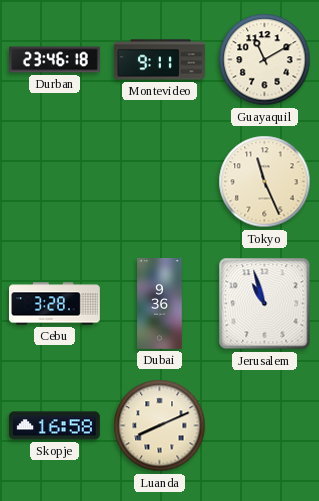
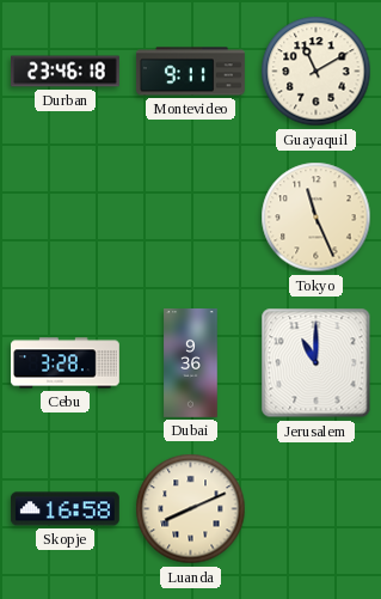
Jerusalem: 10:57 -> 11:00 (317, 363)
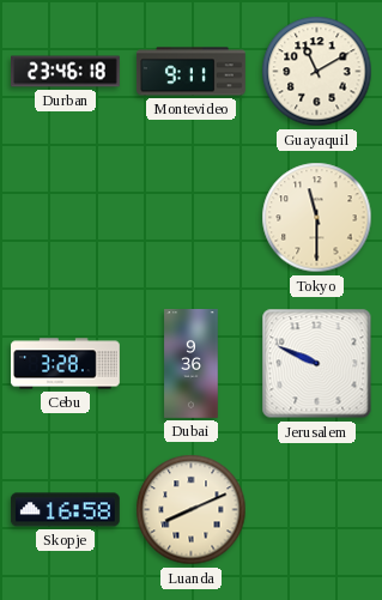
Tokyo: 11:26 -> 11:30 (317, 218)
Jerusalem: 11:00 -> 9:49 (317, 364)
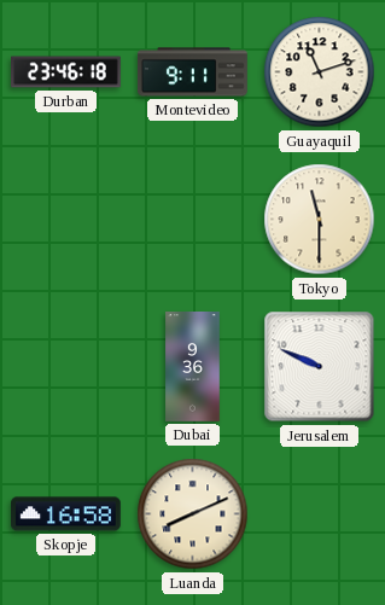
Guayaquil: 11:10 -> 11:12 (320, 72)
Cebu: 3:28 -> none (66, 364)
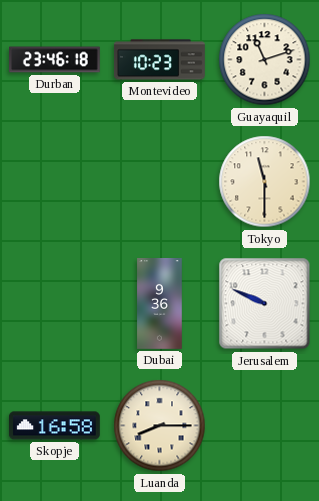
Montevideo: 9:11 -> 10:23 (160, 60)
Luanda: 8:11 -> 8:15 (160, 426)
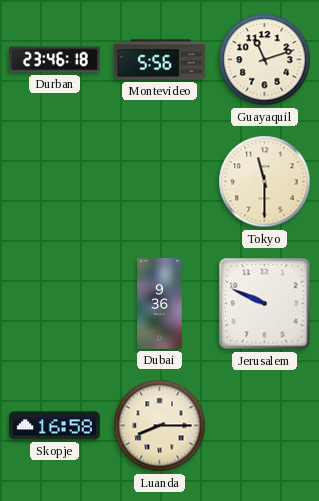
Montevideo: 10:23 -> 5:56 (160, 60)
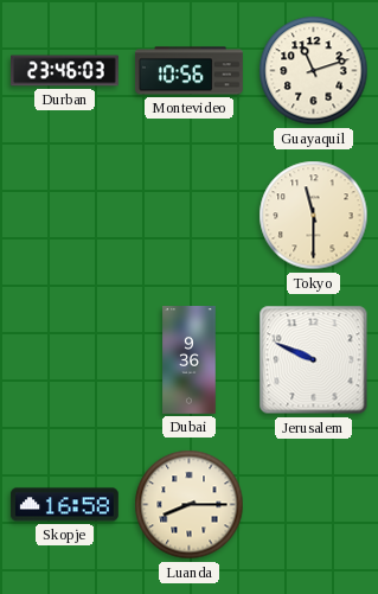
Durban: 23:46:18 -> 23:46:03 (65, 71)
Montevideo: 5:56 -> 10:56 (190, 71)
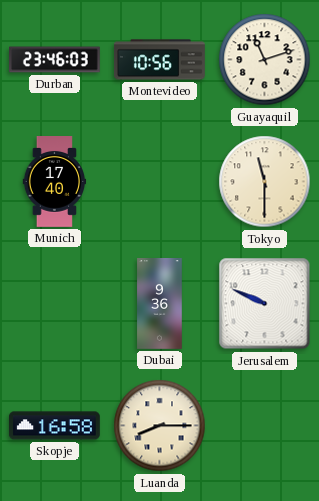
Munich: none -> 17:40 (55, 182)
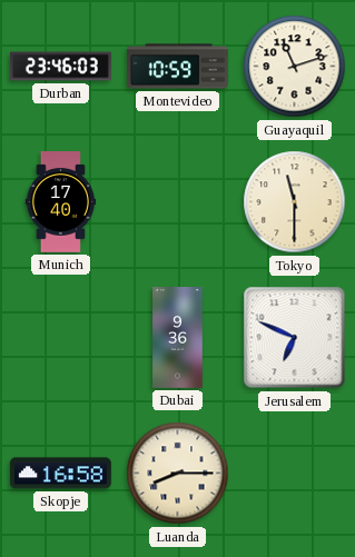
Montevideo: 10:56 -> 10:59 (178, 67)
Jerusalem: 9:49 -> 6:49 (295, 338)
